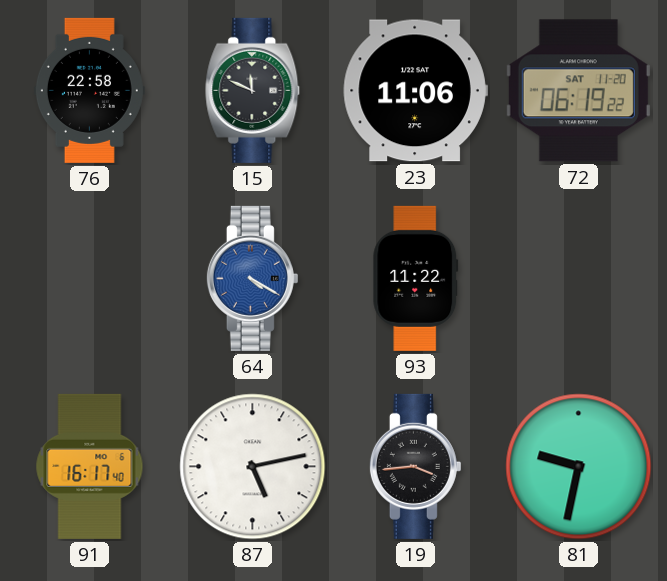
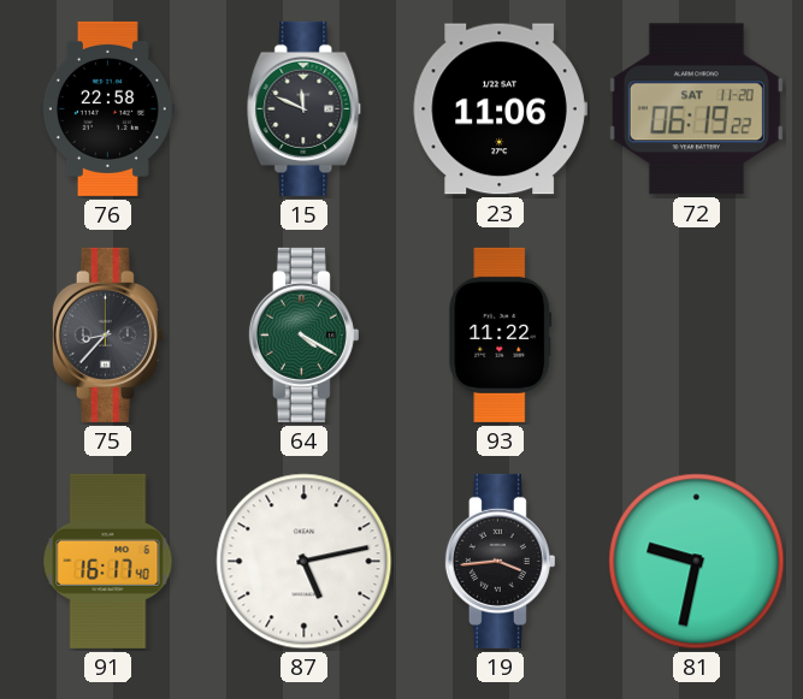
75: none -> 8:37 (107, 334)
64 dial: blue -> green (303, 334)
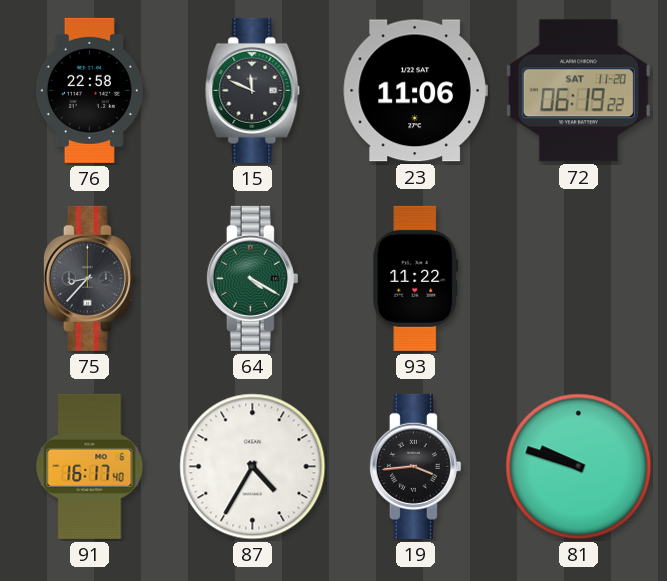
87: 5:13 -> 4:35 (253, 467)
81: 9:32 -> 9:48 (579, 467)
